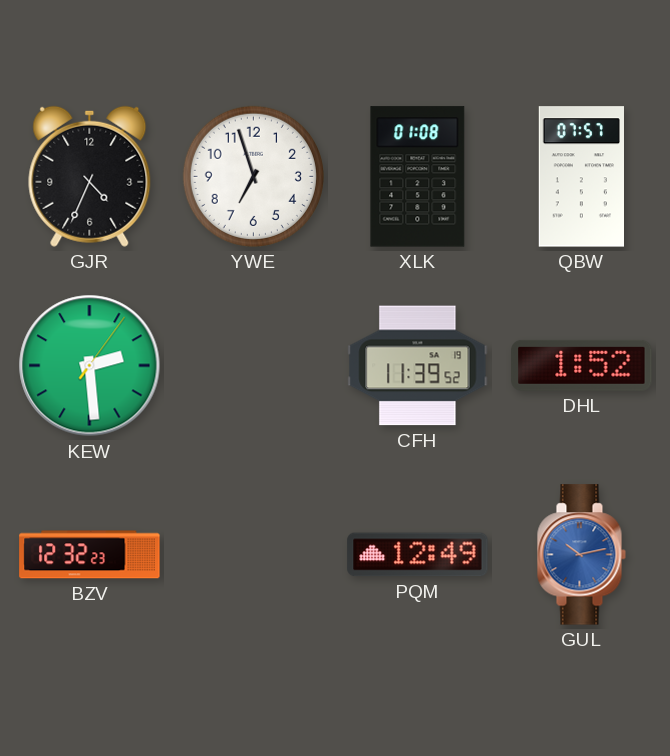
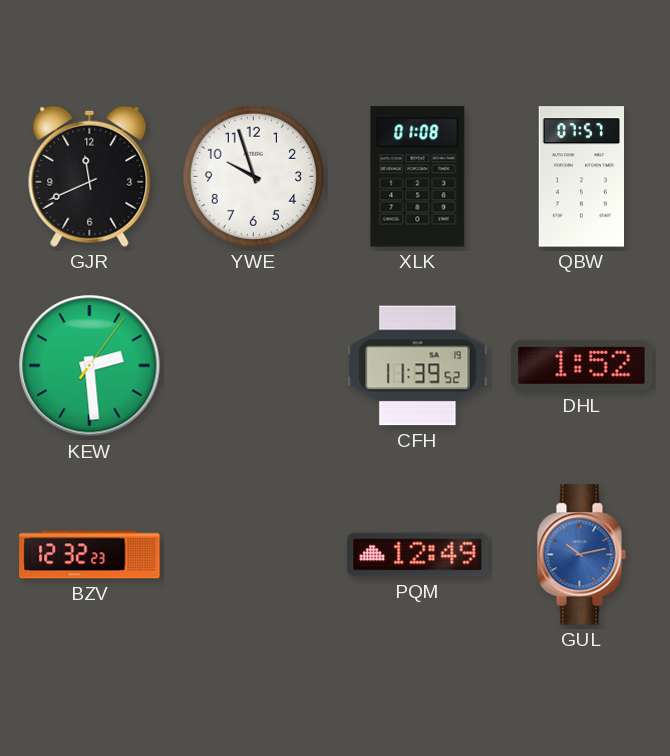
GJR: 4:34 -> 11:41 (90, 176)
YWE: 6:57 -> 9:57 (253, 176)
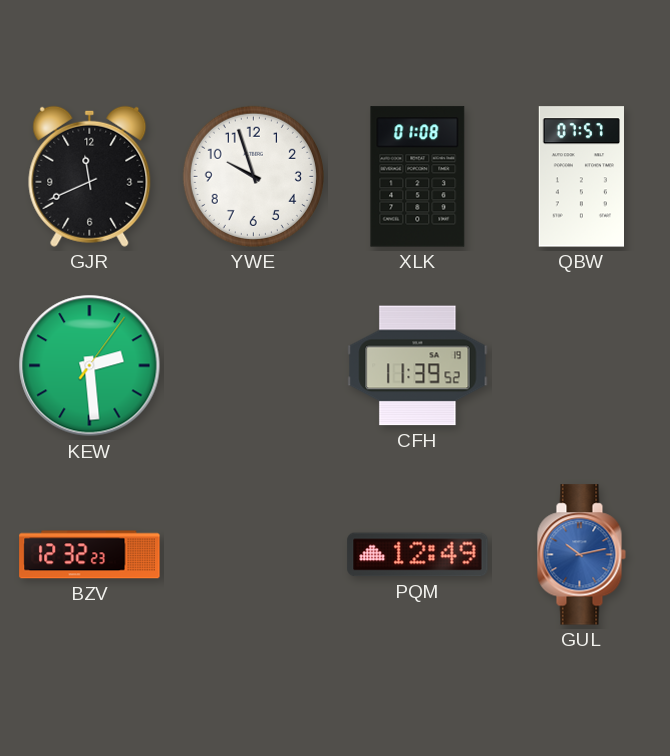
DHL: 1:52 -> none (582, 365)
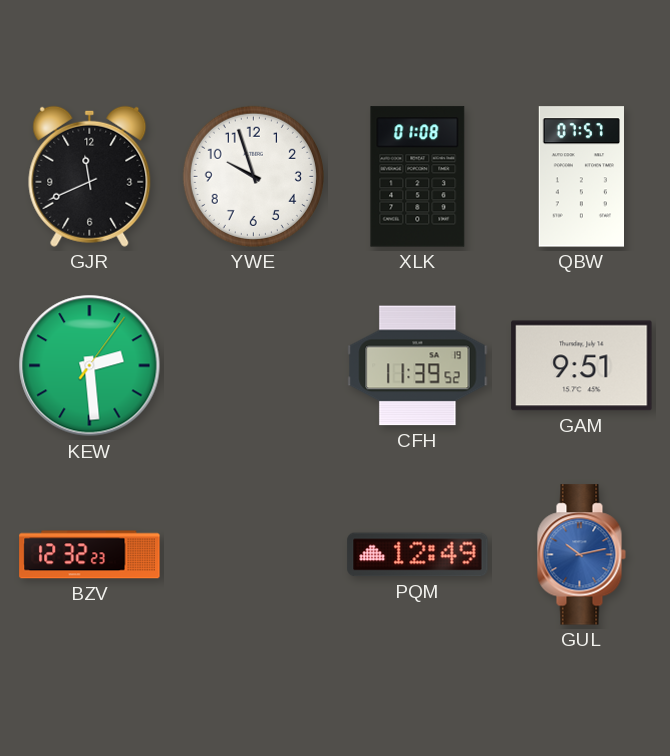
GAM: none -> 9:51 (582, 366)
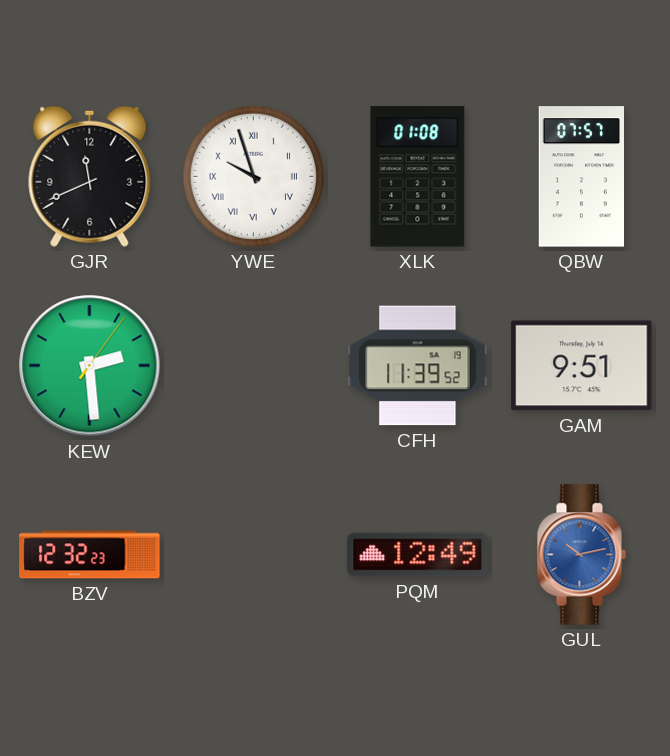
YWE numerals: Arabic -> Roman (253, 176)
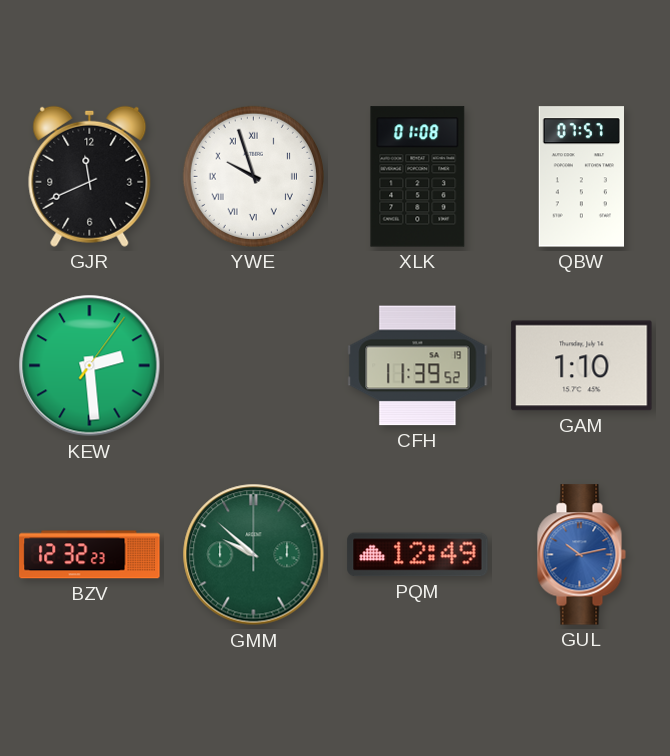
GAM: 9:51 -> 1:10 (582, 366)
GMM: none -> 9:52 (254, 555)
